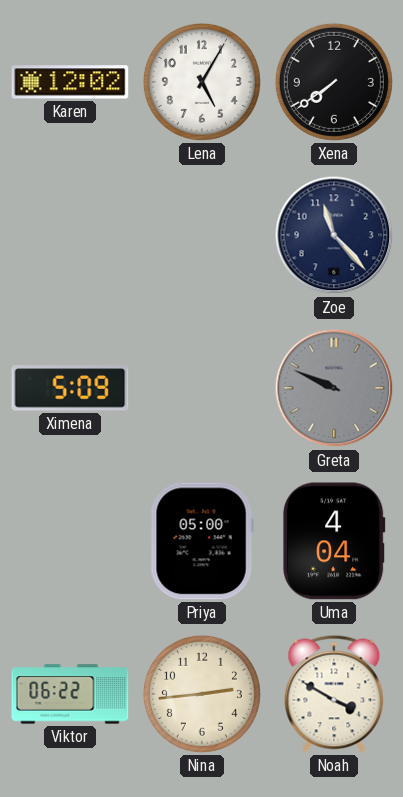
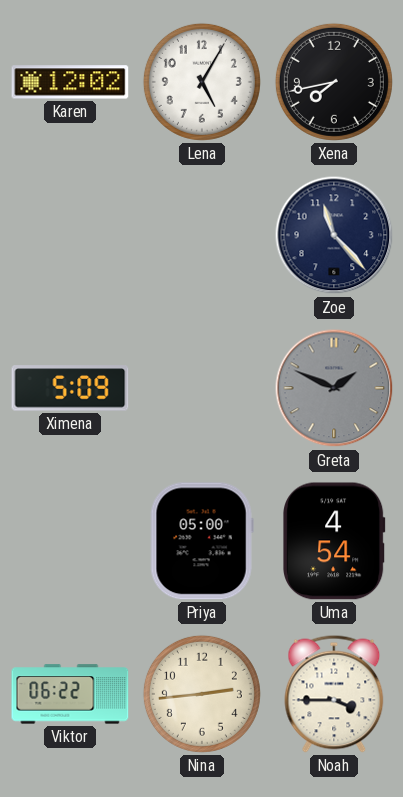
Xena: 7:39 -> 7:43 (334, 82)
Greta: 9:49 -> 1:49 (334, 388)
Uma: 4:04 -> 4:54 (335, 541)
Noah: 3:50 -> 3:45 (334, 694)
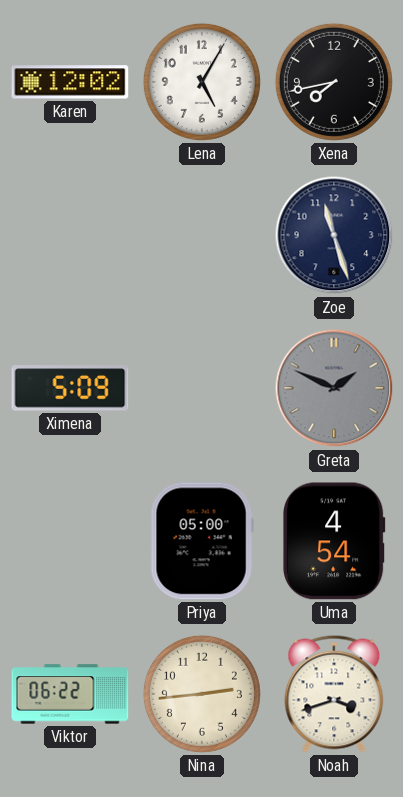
Zoe: 11:23 -> 11:27 (334, 235)
Noah: 3:45 -> 3:42 (334, 694)
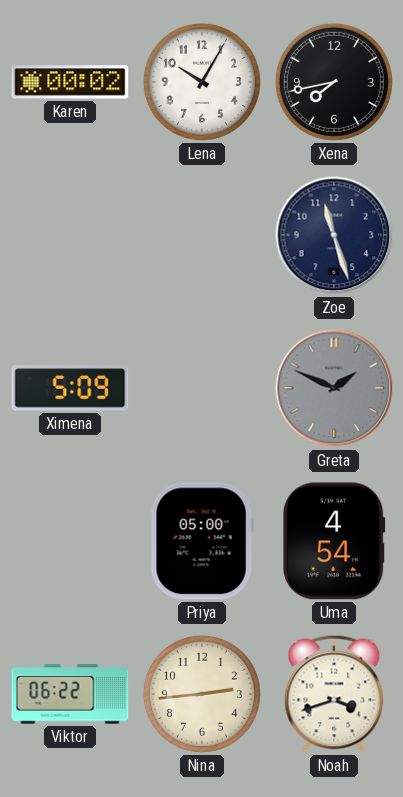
Karen: 12:02 -> 00:02 (70, 82)
Lena: 5:05 -> 10:05 (202, 82)
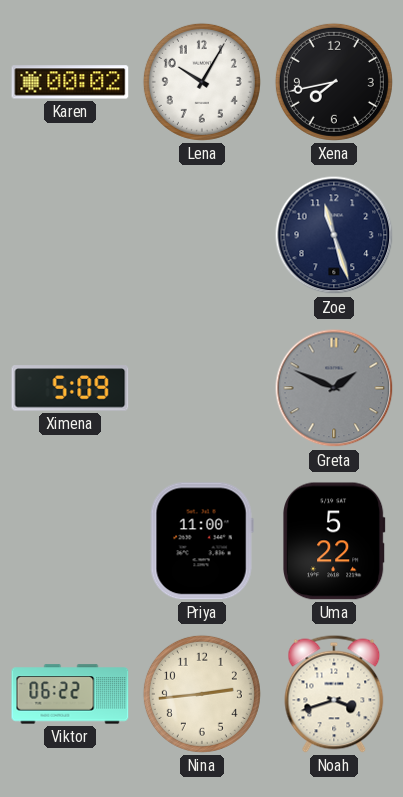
Priya: 05:00 -> 11:00 (202, 541)
Uma: 4:54 -> 5:22 (335, 541)
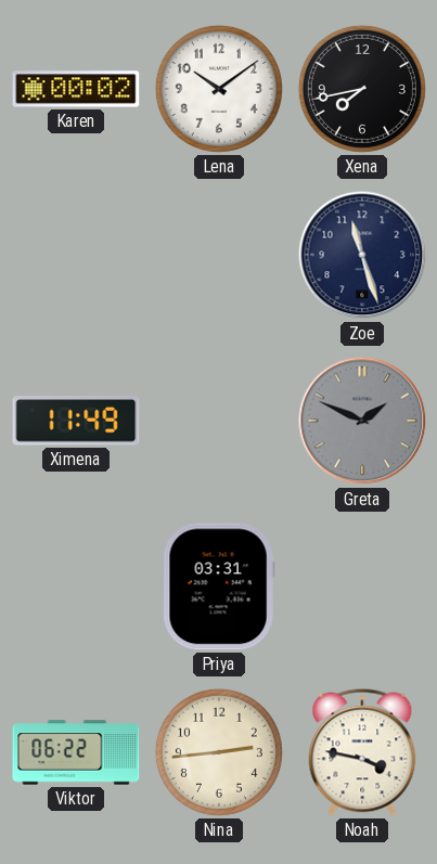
Lena: 10:05 -> 10:09 (219, 89)
Ximena: 5:09 -> 11:49 (76, 421)
Priya: 11:00 -> 03:31 (219, 586)
Uma: 5:22 -> none (335, 541)
Noah: 3:42 -> 3:47 (362, 752)
